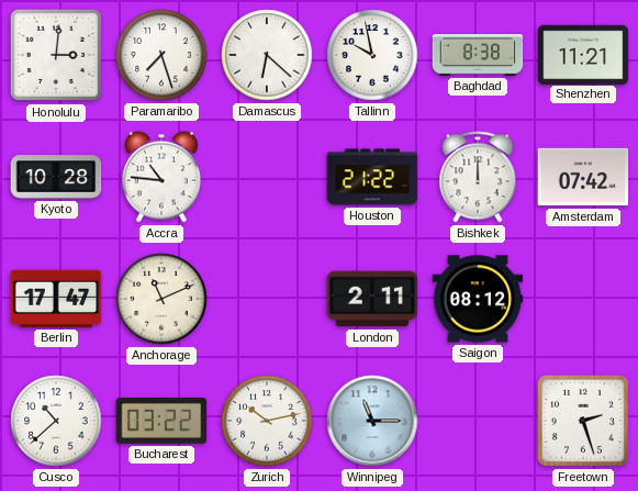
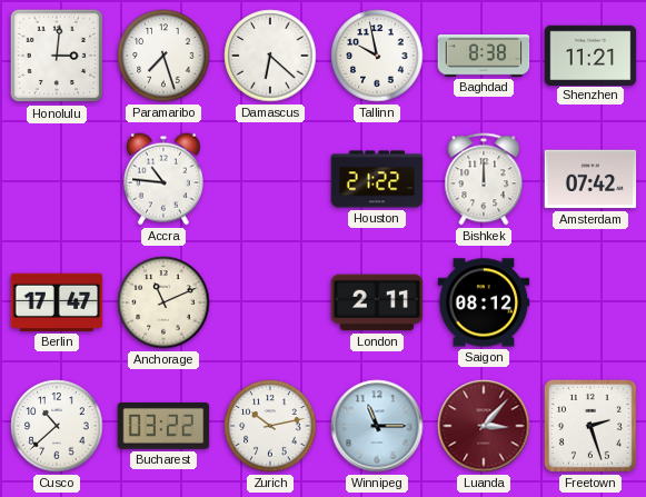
Kyoto: 10:28 -> none (56, 177)
Luanda: none -> 3:07 (484, 426)
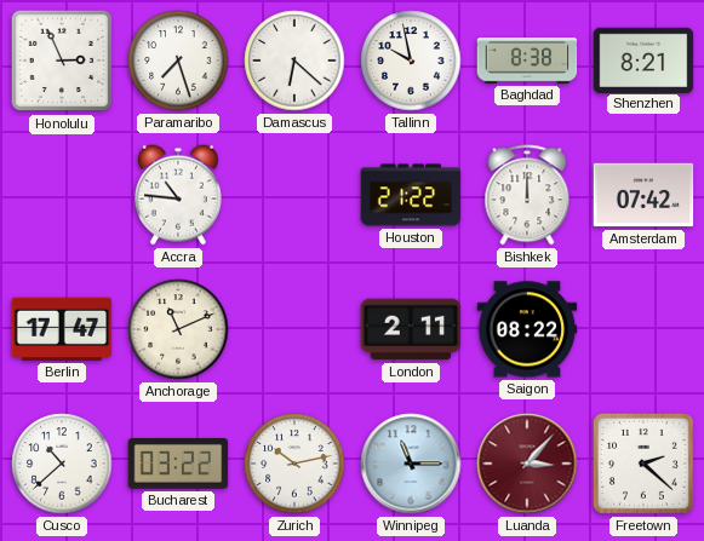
Honolulu: 3:01 -> 2:56 (62, 61)
Shenzhen: 11:21 -> 8:21 (643, 59)
Saigon: 08:12 -> 08:22 (527, 329)
Freetown: 2:27 -> 2:22 (643, 464)
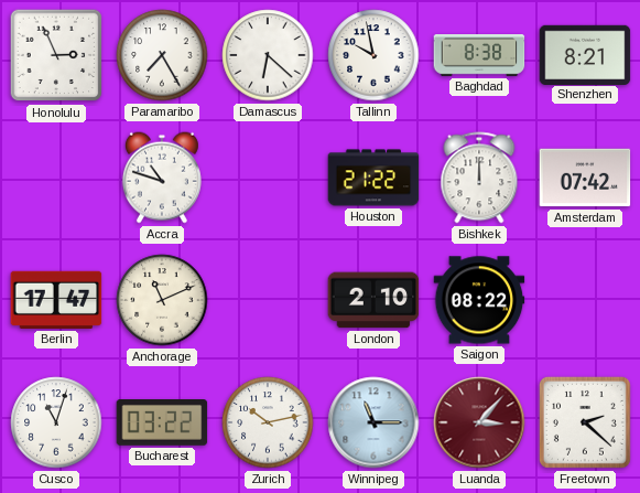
Paramaribo: 7:27 -> 7:25 (162, 55)
Accra: 10:46 -> 10:48 (162, 178)
London: 2:11 -> 2:10 (373, 300)
Cusco: 10:38 -> 11:03 (56, 422)
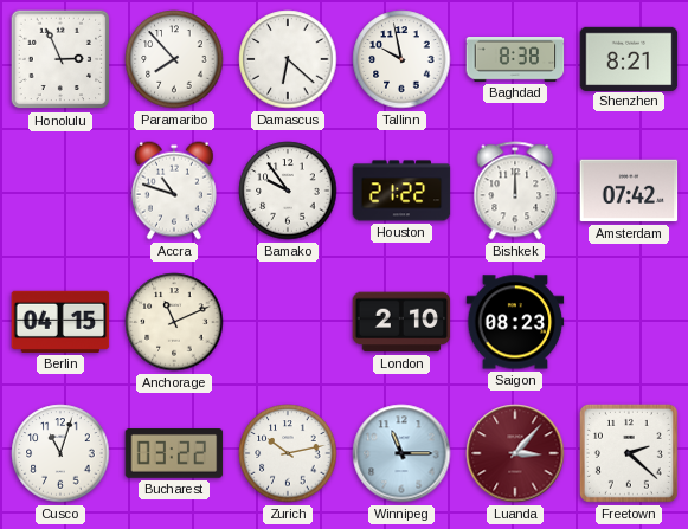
Paramaribo: 7:25 -> 7:53 (174, 59)
Bamako: none -> 9:54 (288, 191)
Berlin: 17:47 -> 04:15 (60, 322)
Saigon: 08:22 -> 08:23 (515, 322)
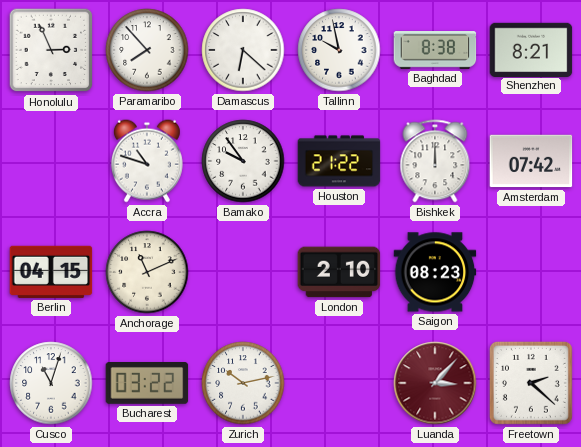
Winnipeg: 11:15 -> none (401, 453)
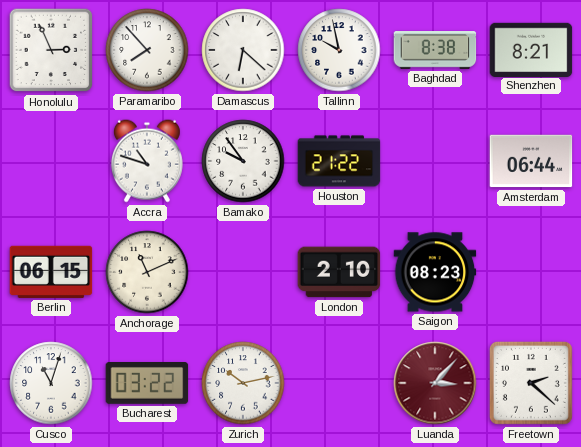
Bishkek: 12:00 -> none (435, 161)
Amsterdam: 07:42 -> 06:44 (531, 161)
Berlin: 04:15 -> 06:15 (51, 272)
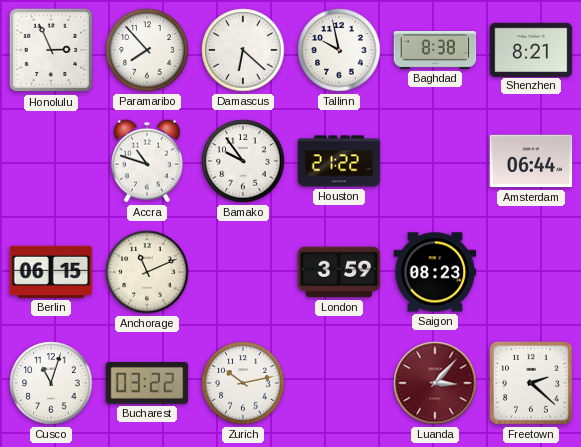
London: 2:10 -> 3:59 (339, 272)
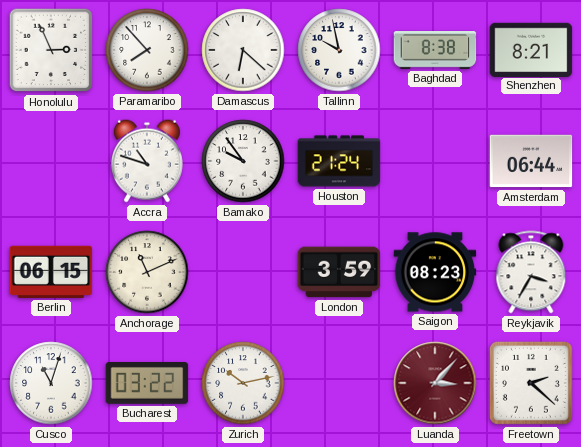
Houston: 21:22 -> 21:24 (339, 161)
Reykjavik: none -> 3:35 (531, 272)
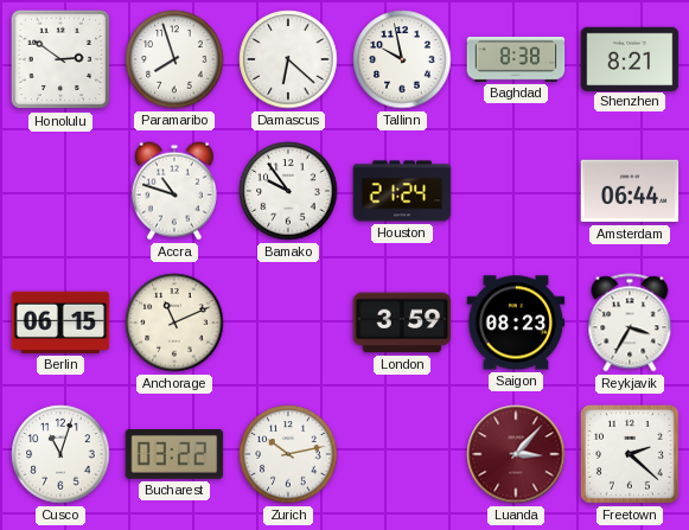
Honolulu: 2:56 -> 2:51 (60, 59)
Paramaribo: 7:53 -> 7:57 (174, 59)
